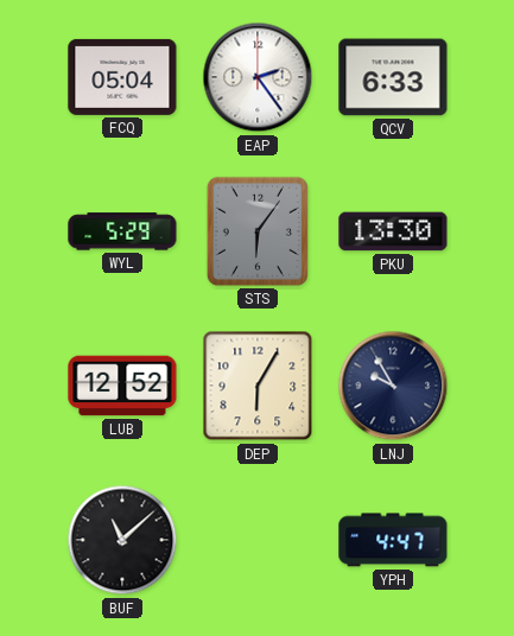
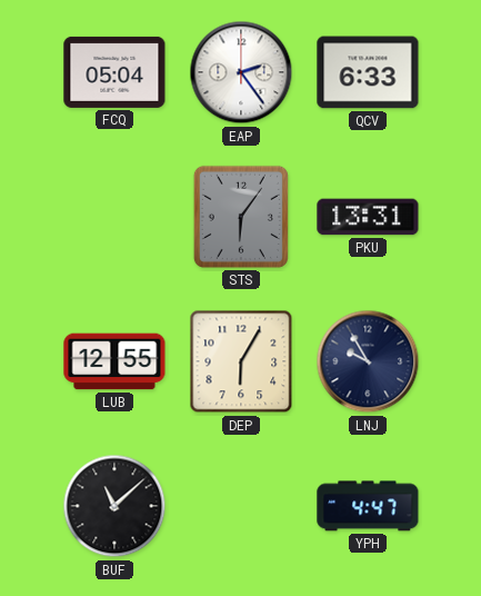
WYL: 5:29 -> none (122, 231)
PKU: 13:30 -> 13:31 (368, 217)
LUB: 12:52 -> 12:55 (114, 361)
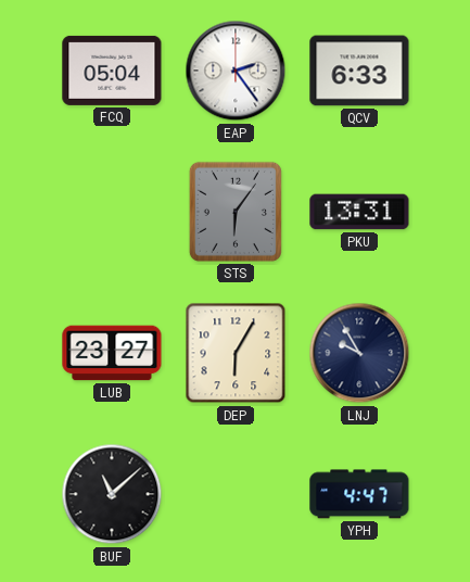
LUB: 12:55 -> 23:27 (112, 353)
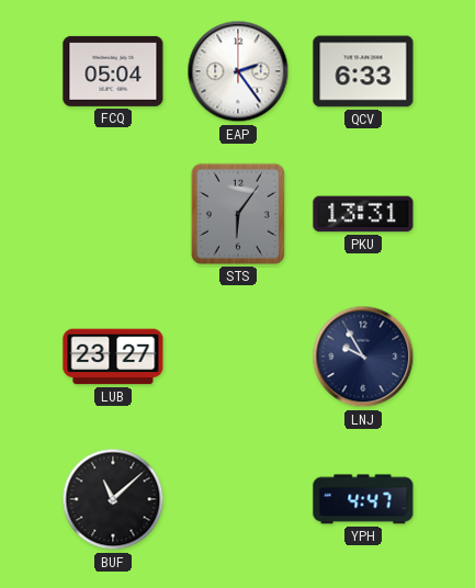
DEP: 6:05 -> none (236, 353)
